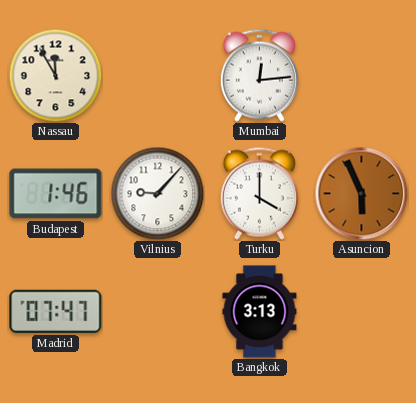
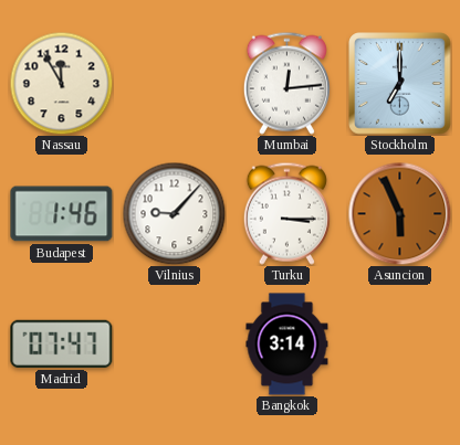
Stockholm: none -> 7:00 (400, 84)
Turku: 4:00 -> 3:15 (286, 213)
Bangkok: 3:13 -> 3:14 (287, 345)
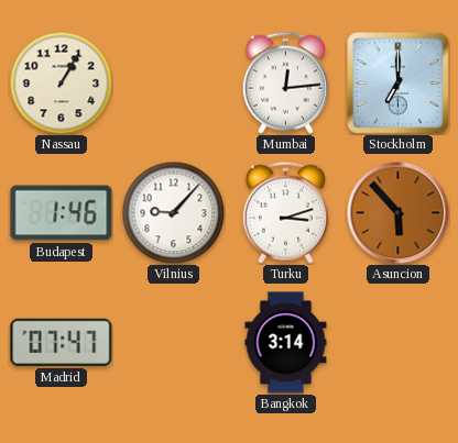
Nassau: 11:55 -> 1:05 (61, 82)
Turku: 3:15 -> 3:12 (285, 212)
Asuncion: 5:56 -> 5:53 (397, 212)
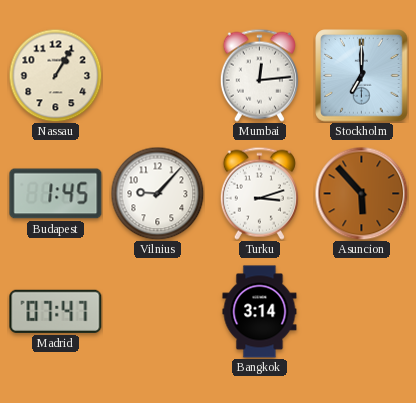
Budapest: 1:46 -> 1:45 (56, 194)
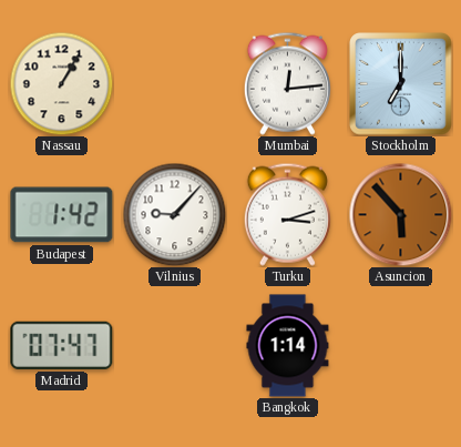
Budapest: 1:45 -> 1:42 (62, 215)
Bangkok: 3:14 -> 1:14 (288, 346)
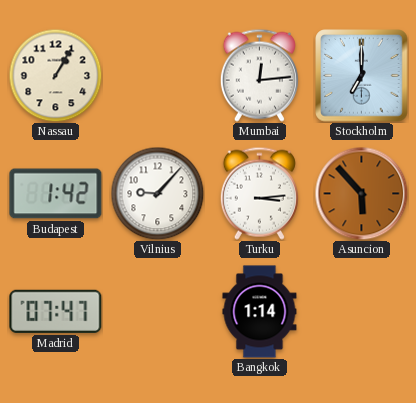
Turku: 3:12 -> 3:14 (259, 193)
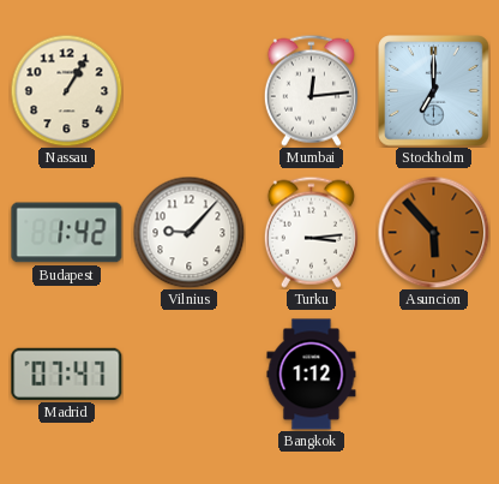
Bangkok: 1:14 -> 1:12 (312, 375)
